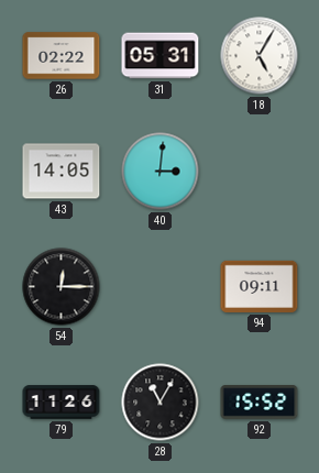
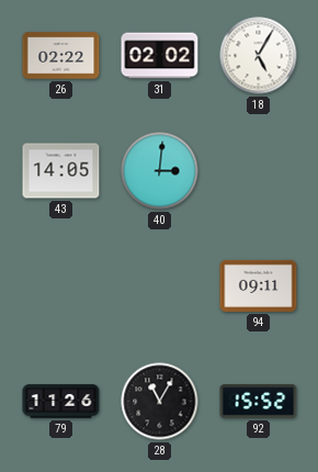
31: 05:31 -> 02:02 (160, 56)
54: 12:15 -> none (62, 287)
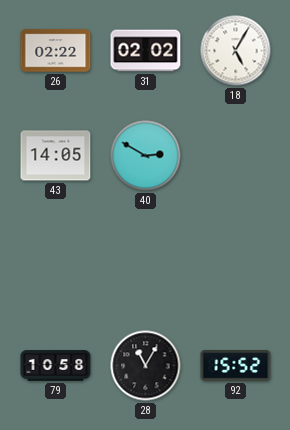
40: 3:01 -> 2:50 (146, 156)
94: 09:11 -> none (259, 285)
79: 11:26 -> 10:58 (56, 366)
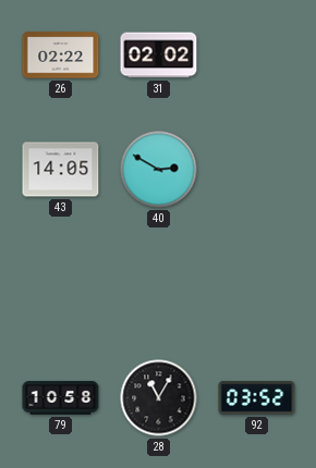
18: 5:05 -> none (236, 51)
92: 15:52 -> 03:52 (257, 398)
